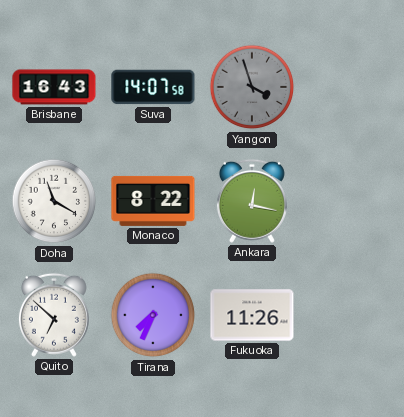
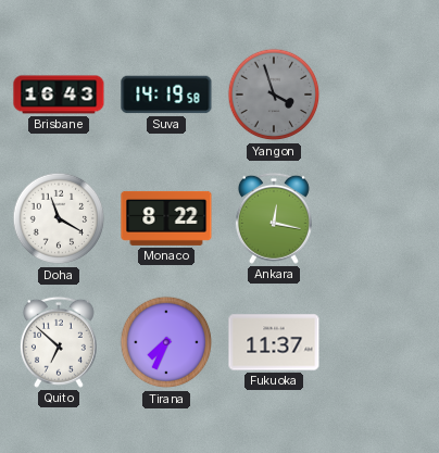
Suva: 14:07 -> 14:19 (166, 95)
Fukuoka: 11:26 -> 11:37 (274, 342)
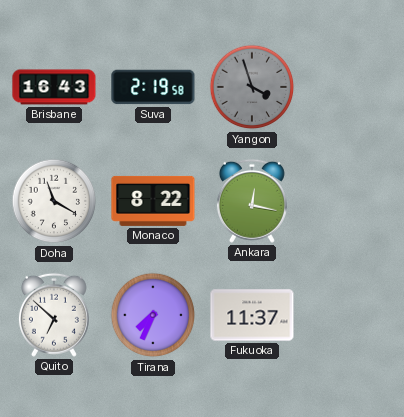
Suva: 14:19 -> 2:19 (153, 87)
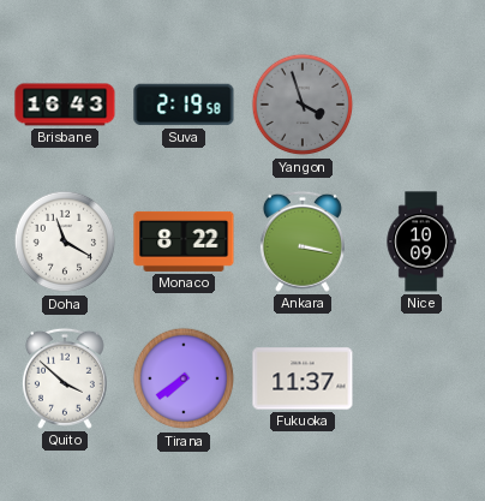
Ankara: 12:17 -> 3:17 (303, 241)
Nice: none -> 10:09 (421, 241)
Quito: 6:52 -> 3:52 (65, 378)
Tirana: 7:34 -> 7:39 (184, 378)
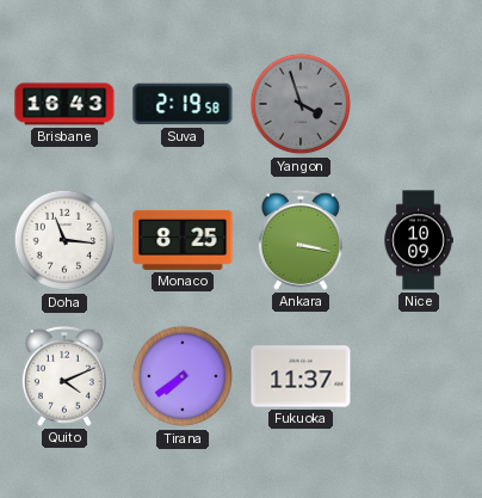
Doha: 11:20 -> 11:16 (64, 240)
Monaco: 8:22 -> 8:25 (183, 240)
Quito: 3:52 -> 4:11 (64, 376)
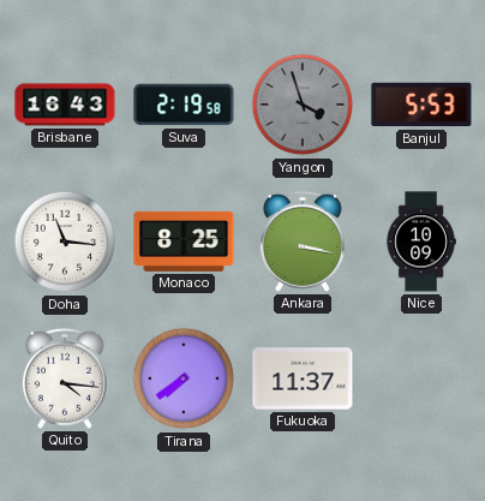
Banjul: none -> 5:53 (421, 105)
Quito: 4:11 -> 4:16 (65, 378)
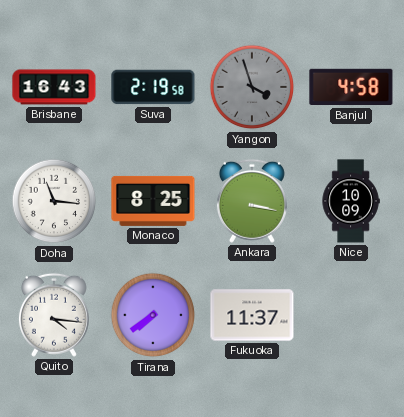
Banjul: 5:53 -> 4:58 (351, 87)
